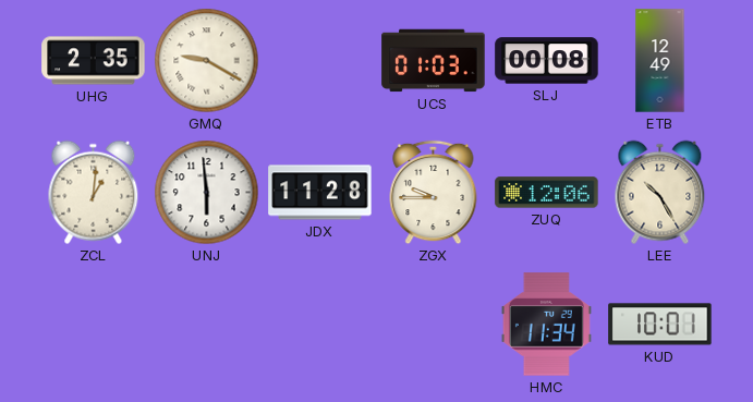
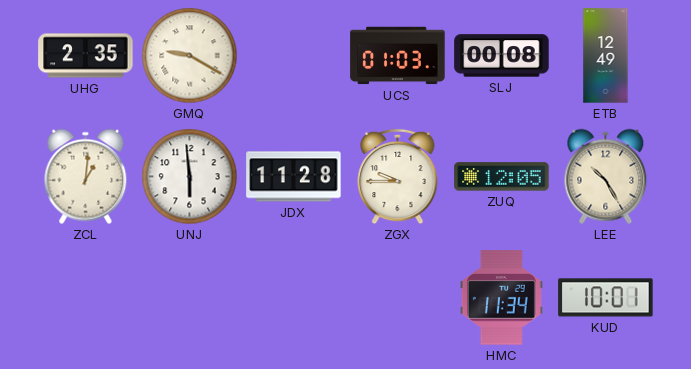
ZUQ: 12:06 -> 12:05 (502, 177)
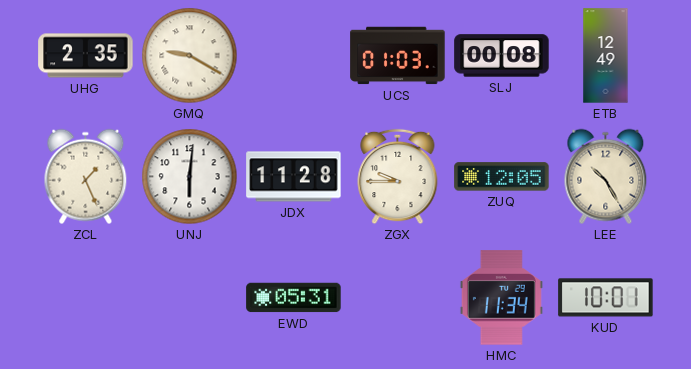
ZCL: 1:01 -> 1:26 (86, 177)
UNJ: 5:59 -> 6:01 (190, 177)
EWD: none -> 05:31 (294, 298)
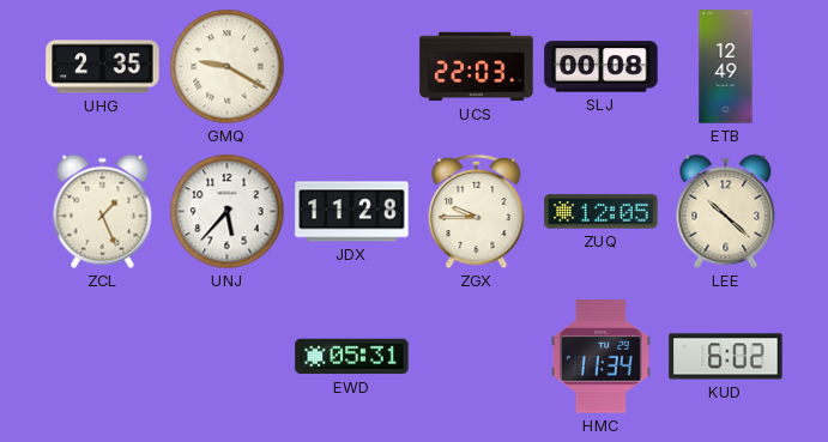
UCS: 01:03 -> 22:03 (477, 67)
UNJ: 6:01 -> 5:37 (228, 212)
LEE: 10:25 -> 10:22 (726, 212)
KUD: 10:01 -> 6:02 (726, 357)
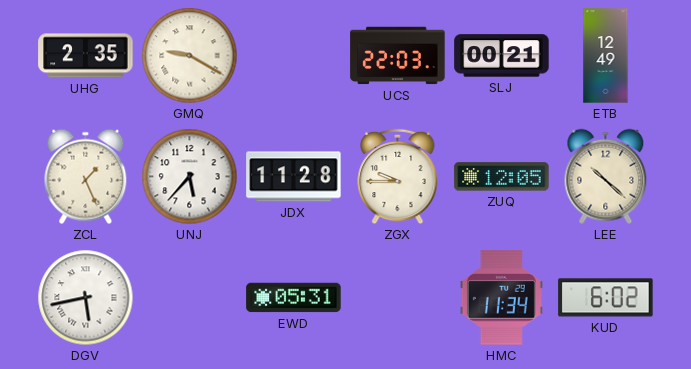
SLJ: 00:08 -> 00:21 (502, 56)
DGV: none -> 5:43 (86, 298)
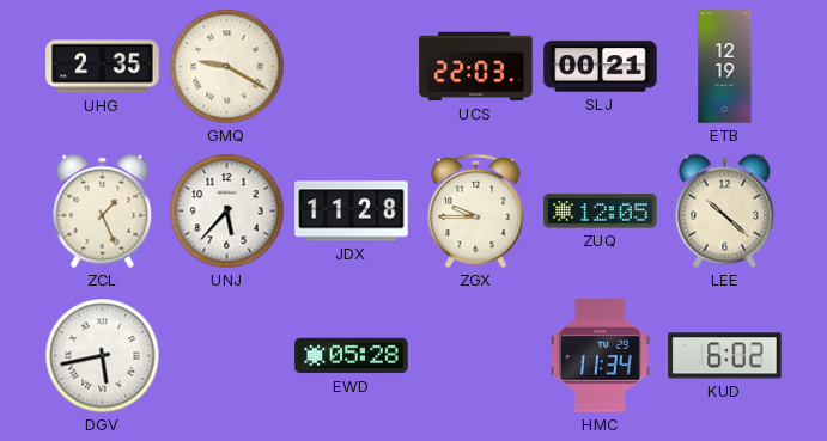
ETB: 12:49 -> 12:19 (725, 67)
EWD: 05:31 -> 05:28 (352, 356)
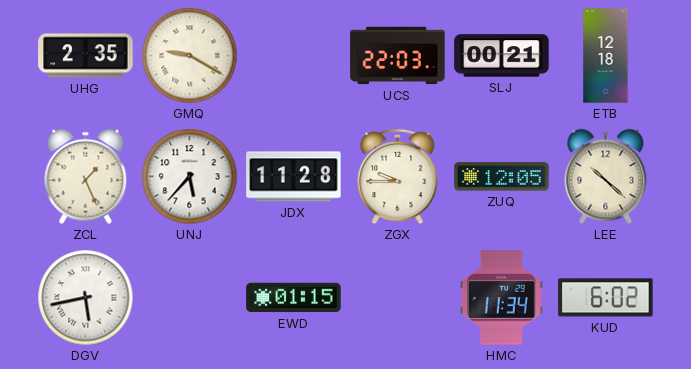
ETB: 12:19 -> 12:18 (606, 56)
EWD: 05:28 -> 01:15 (294, 298)
